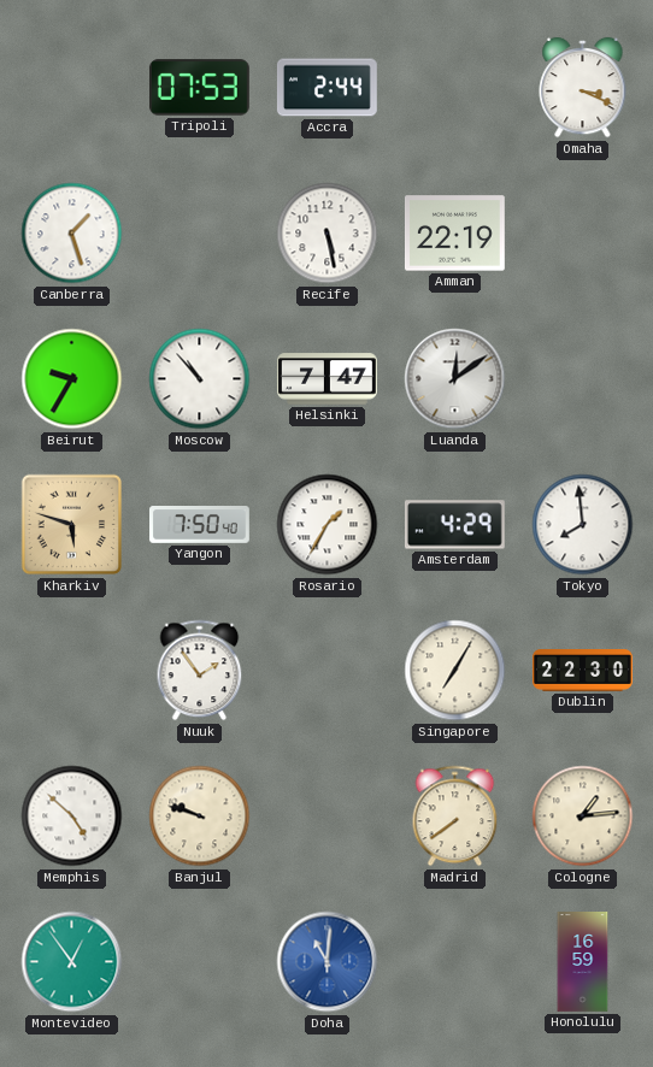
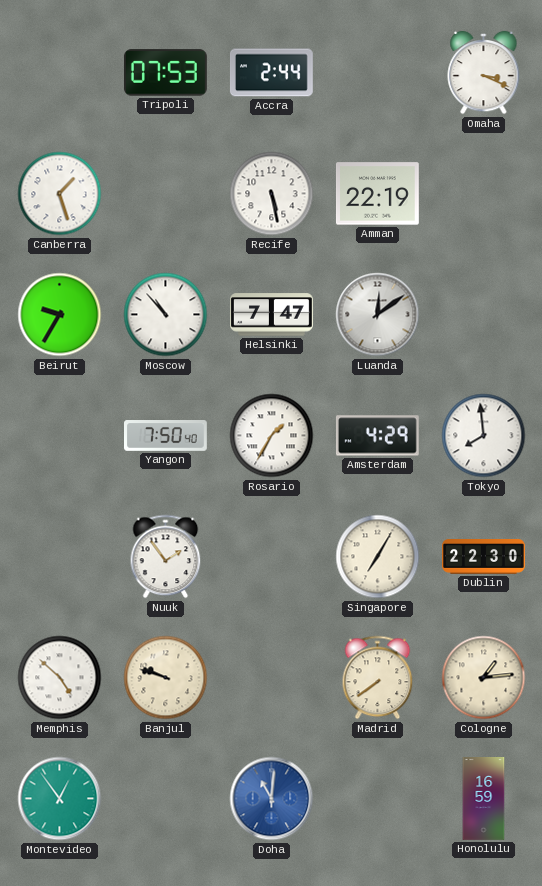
Kharkiv: 5:48 -> none (72, 525)
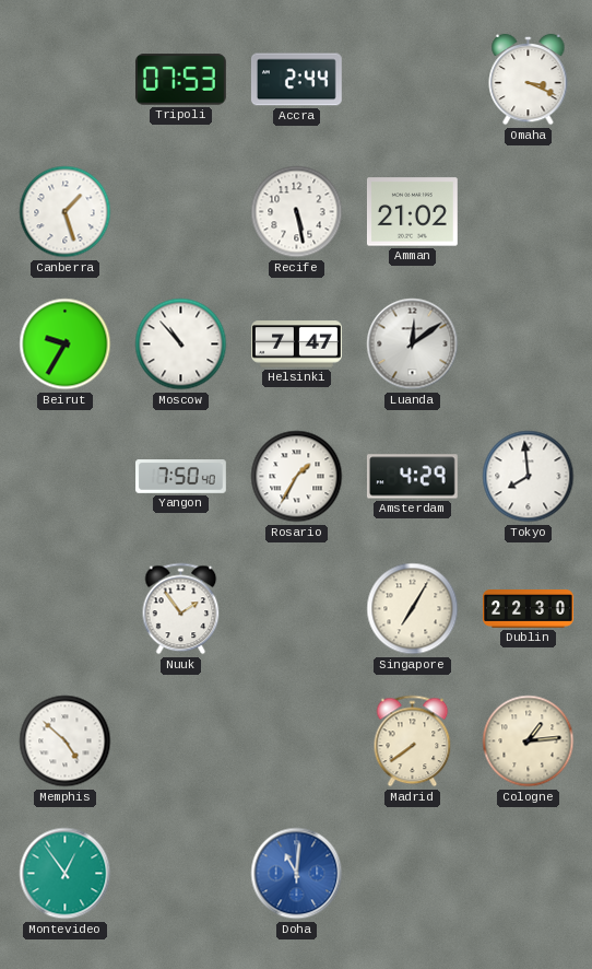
Amman: 22:19 -> 21:02 (412, 212)
Banjul: 9:48 -> none (166, 678)
Honolulu: 16:59 -> none (484, 799)
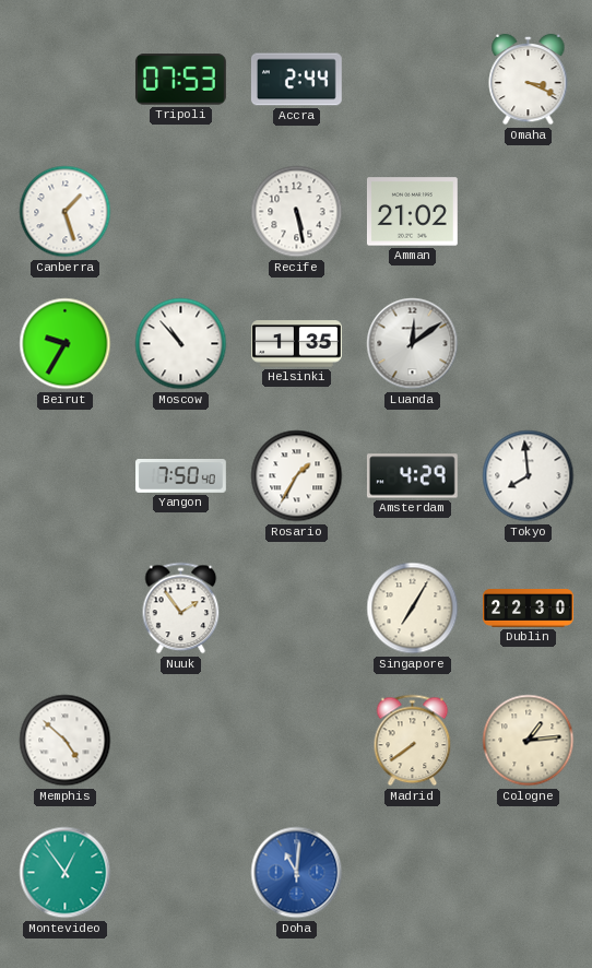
Helsinki: 7:47 -> 1:35 (297, 344)
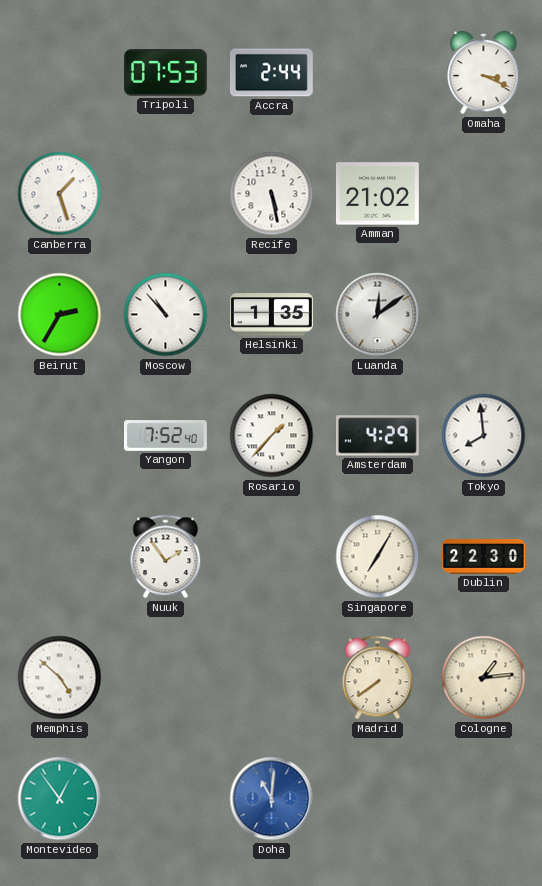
Beirut: 9:35 -> 2:35 (60, 315)
Yangon: 7:50 -> 7:52 (166, 436)
Rosario: 1:35 -> 1:37 (272, 436)
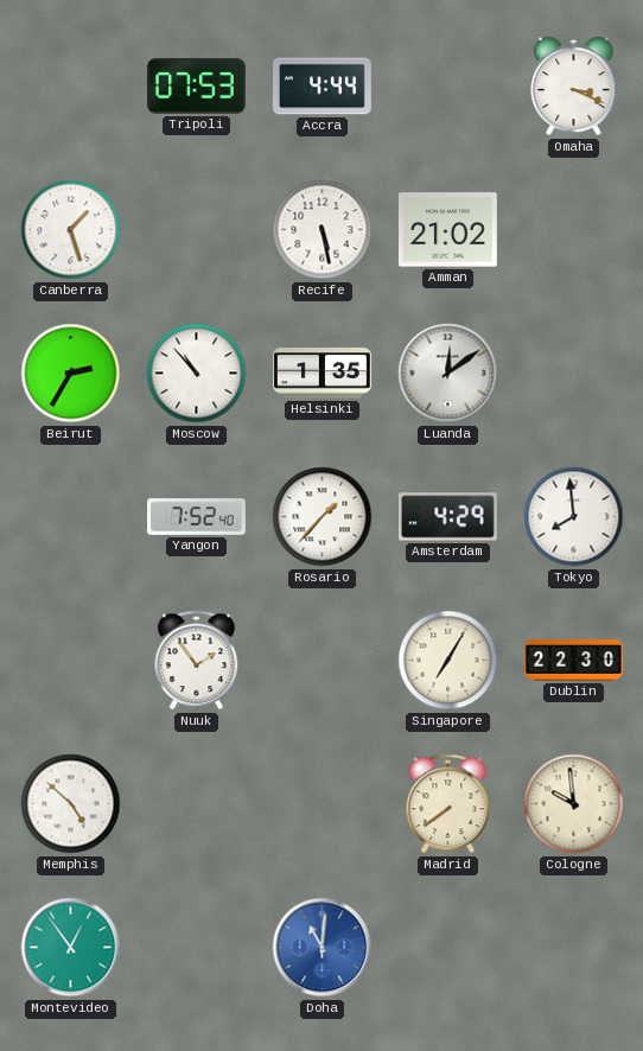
Accra: 2:44 -> 4:44 (323, 87)
Cologne: 1:14 -> 9:59 (574, 804)
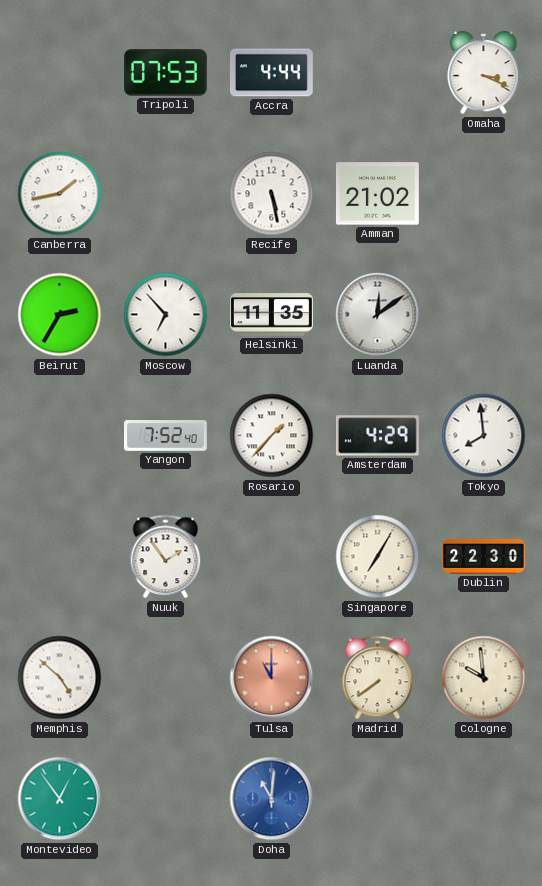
Canberra: 1:27 -> 1:43 (60, 194)
Moscow: 10:53 -> 6:53 (166, 315)
Helsinki: 1:35 -> 11:35 (272, 315)
Tulsa: none -> 11:00 (272, 678)
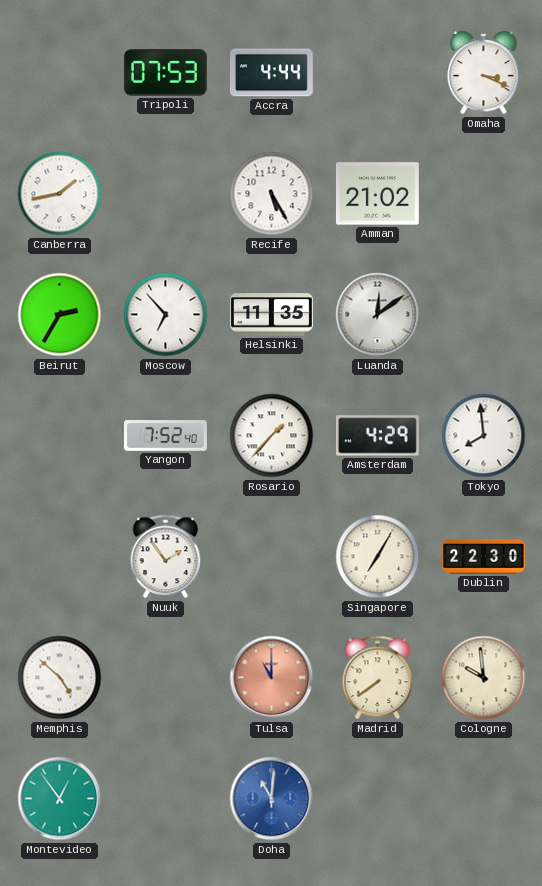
Recife: 5:28 -> 5:25 (272, 194)
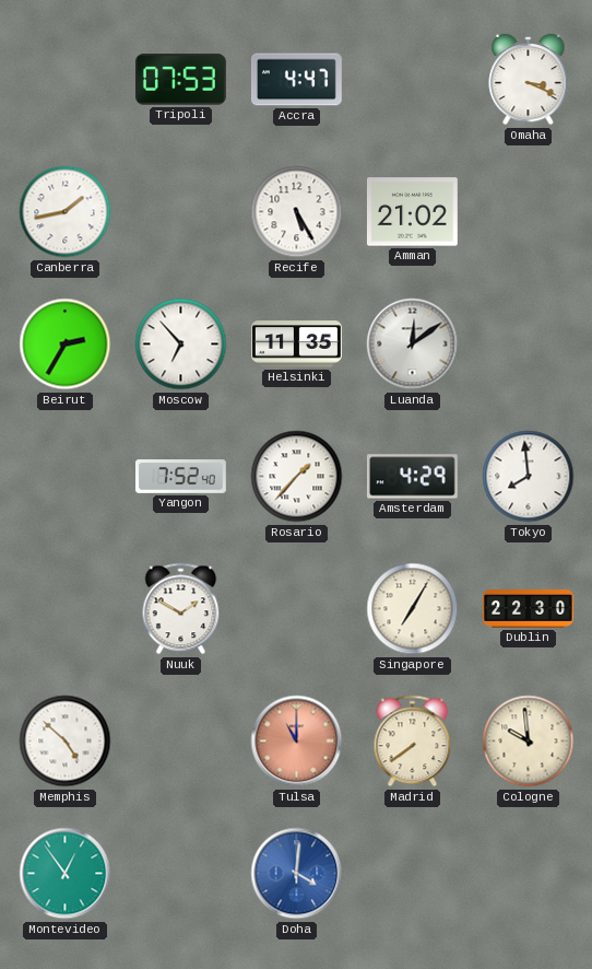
Accra: 4:44 -> 4:47 (297, 80)
Nuuk: 1:54 -> 1:50 (181, 609)
Doha: 11:01 -> 4:01 (297, 874)
